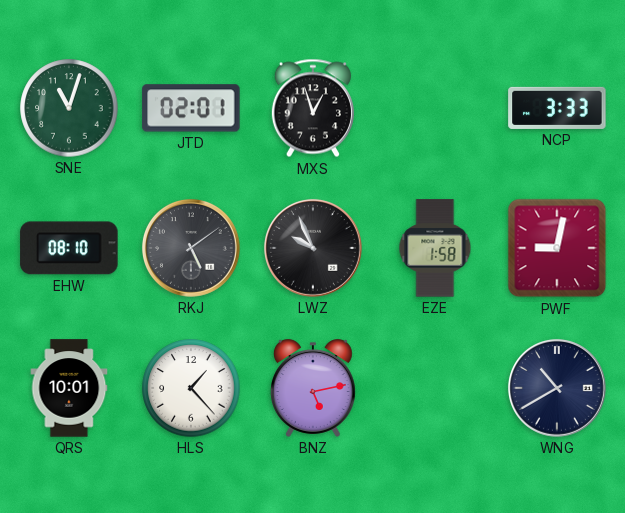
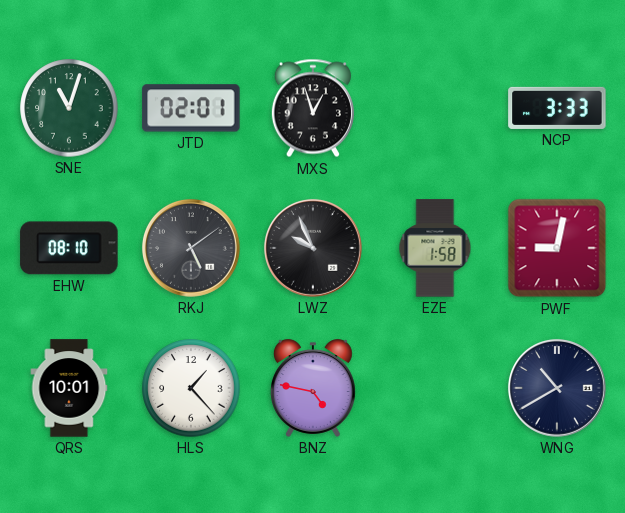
BNZ: 5:13 -> 4:47 (313, 388)
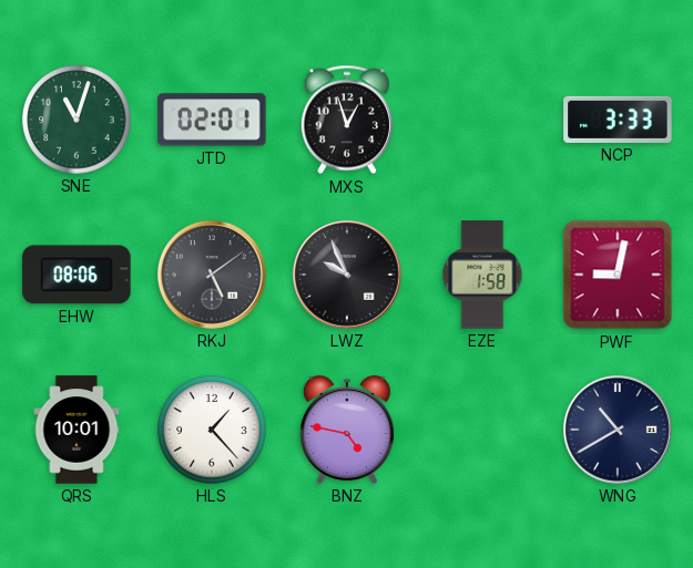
EHW: 08:10 -> 08:06 (77, 275)
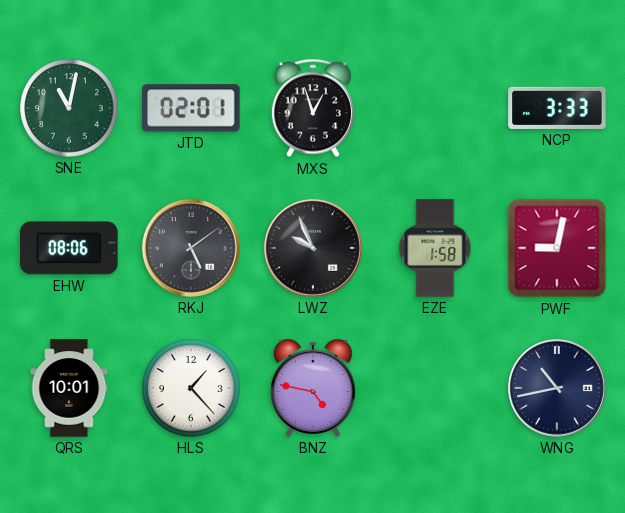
SNE: 11:03 -> 11:02 (69, 108)
WNG: 10:40 -> 10:43 (557, 388)
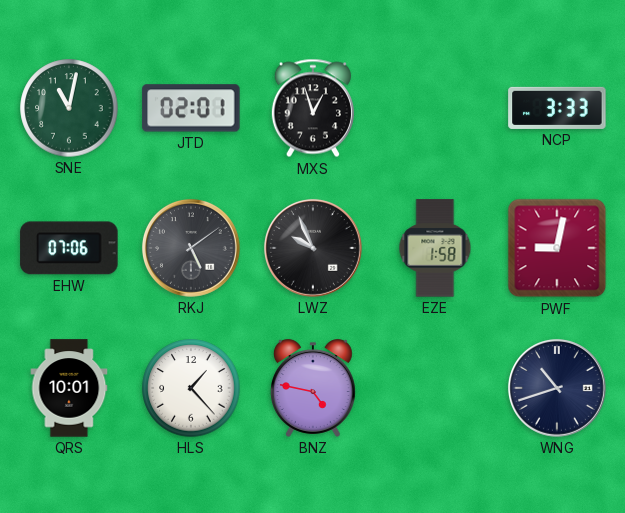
EHW: 08:06 -> 07:06 (69, 248)
WNG: 10:43 -> 10:42 (557, 388)
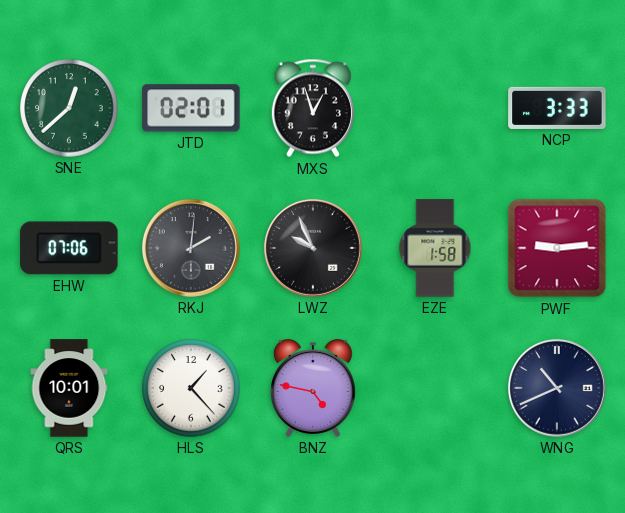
SNE: 11:02 -> 12:38 (69, 108)
RKJ: 5:09 -> 2:01 (191, 248)
PWF: 9:02 -> 9:14 (557, 248)
WNG: 10:42 -> 10:41 (557, 388)
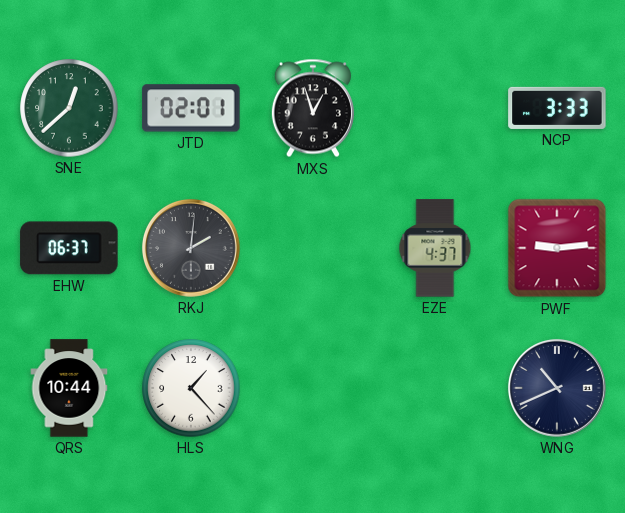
EHW: 07:06 -> 06:37 (69, 248)
LWZ: 9:56 -> none (313, 248)
EZE: 1:58 -> 4:37 (435, 248)
QRS: 10:01 -> 10:44 (69, 388)
BNZ: 4:47 -> none (313, 388)
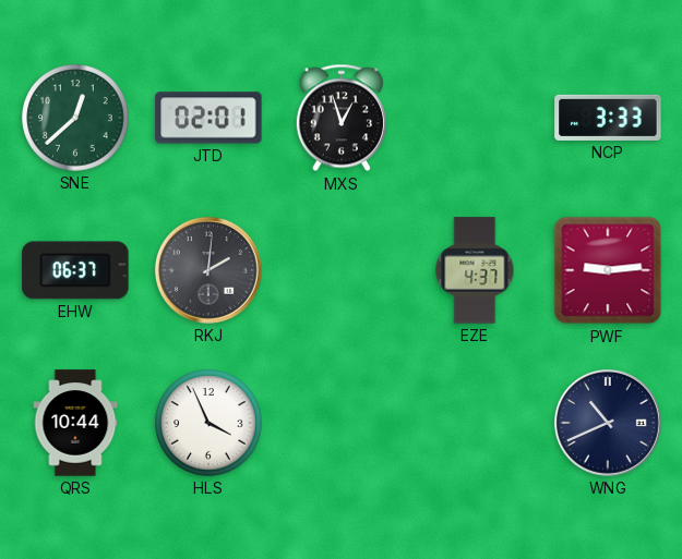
HLS: 1:23 -> 3:56 (208, 423)
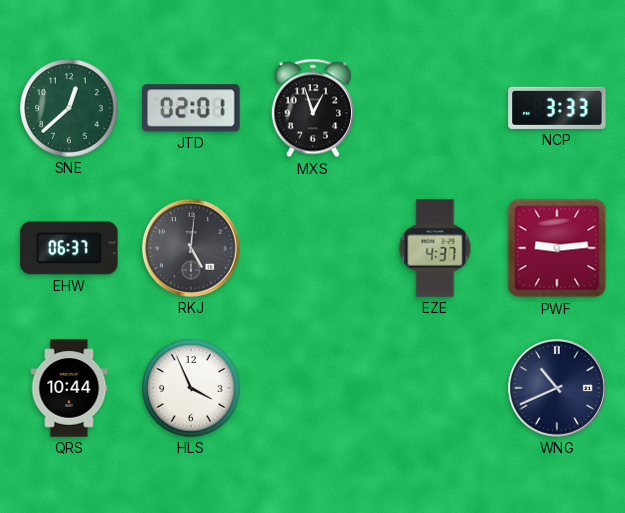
RKJ: 2:01 -> 5:01 (191, 248)
